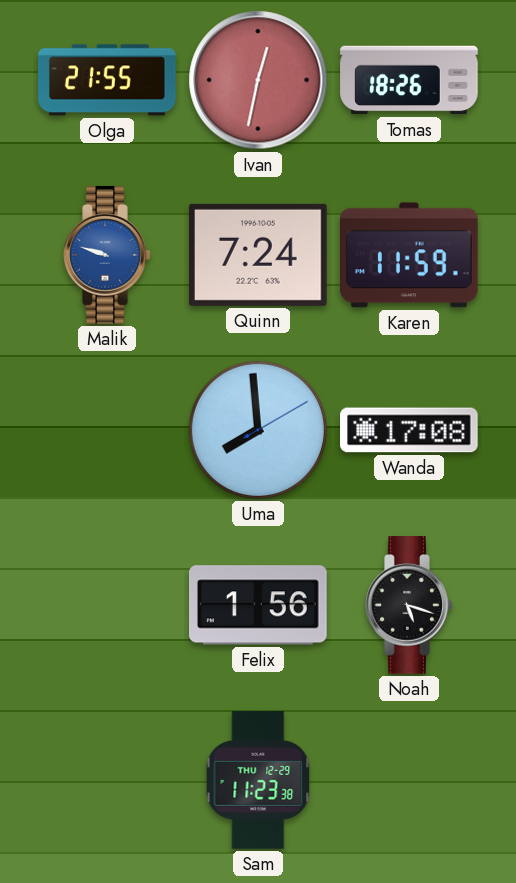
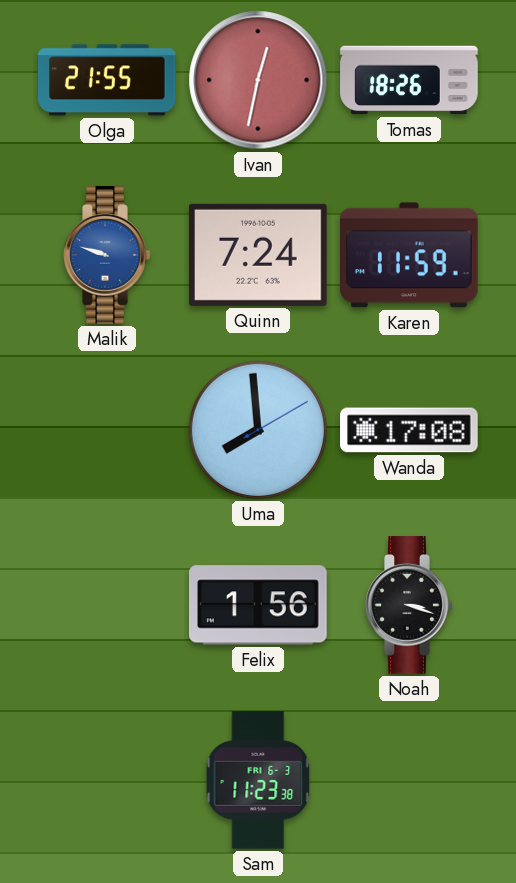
Noah: 5:18 -> 3:18 (409, 605)
Sam date: THU 12-29 -> FRI 6-3 (258, 780)
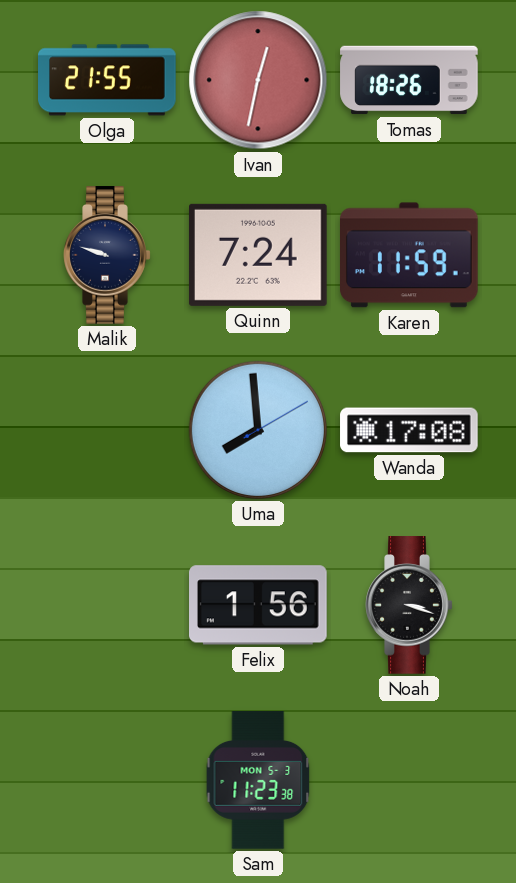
Malik dial: blue -> navy (107, 255)
Sam date: FRI 6-3 -> MON 5-3 (258, 780)
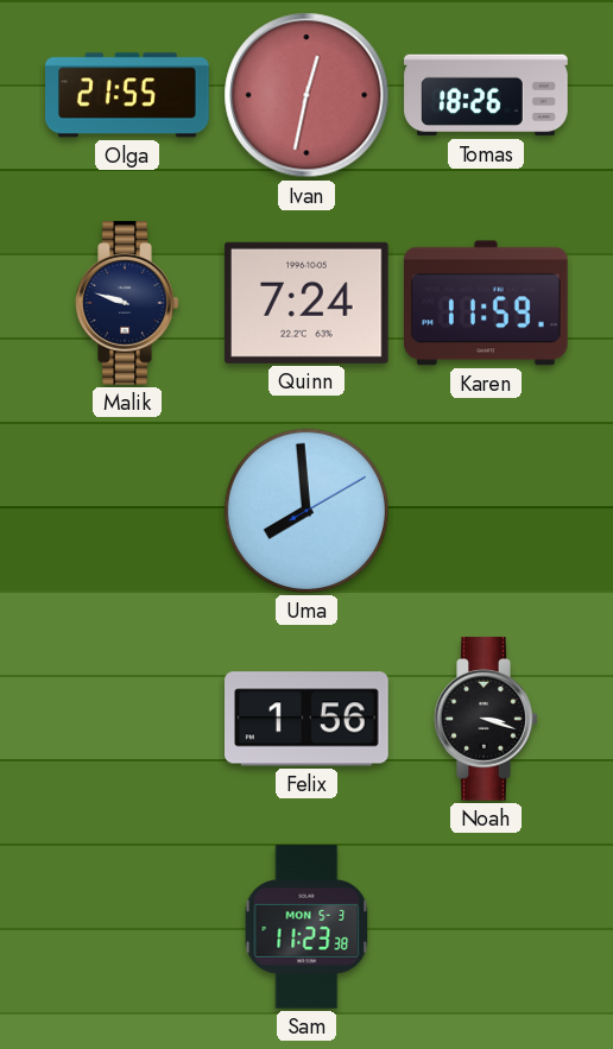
Wanda: 17:08 -> none (409, 430)
